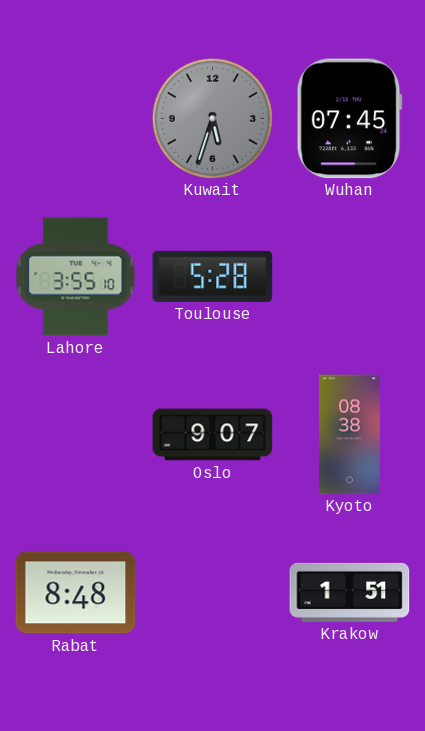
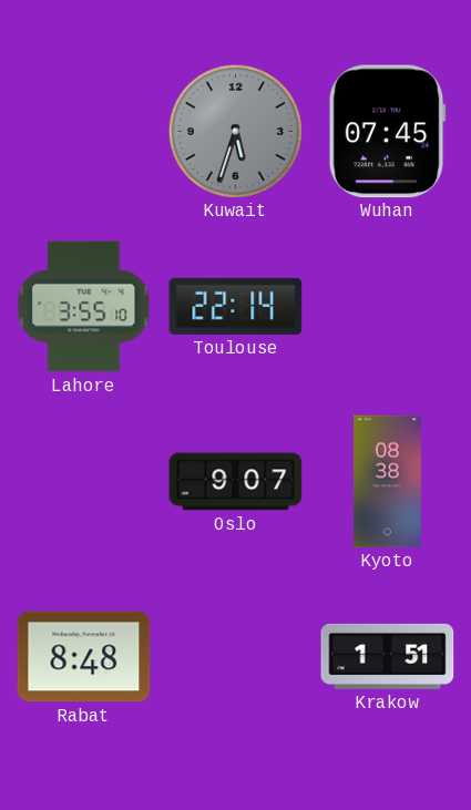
Toulouse: 5:28 -> 22:14 (236, 306)
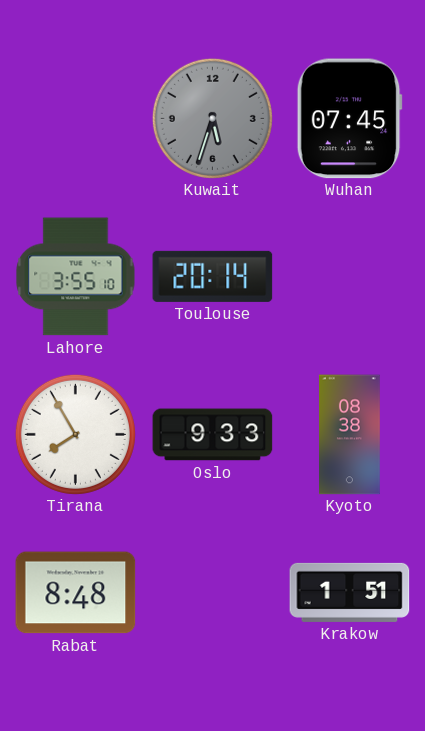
Toulouse: 22:14 -> 20:14 (213, 276)
Tirana: none -> 7:55 (75, 434)
Oslo: 9:07 -> 9:33 (213, 435)
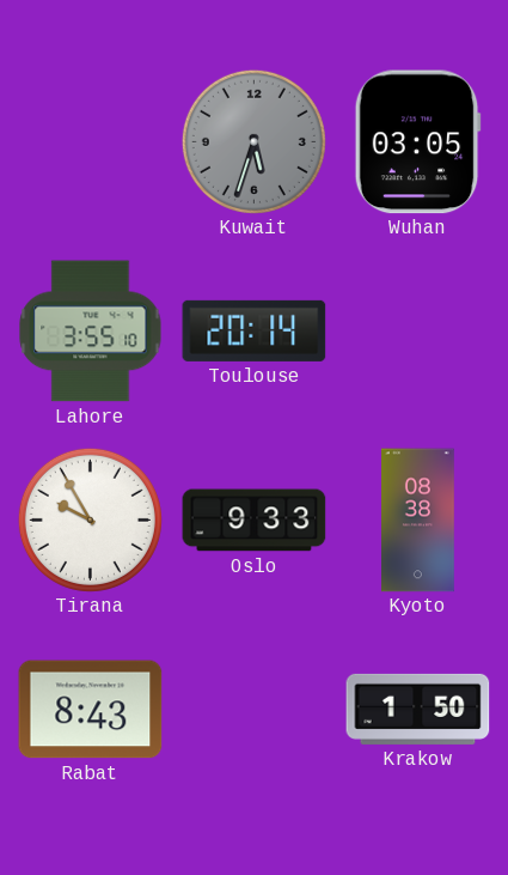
Wuhan: 07:45 -> 03:05 (417, 142)
Tirana: 7:55 -> 9:55 (90, 519)
Rabat: 8:48 -> 8:43 (91, 710)
Krakow: 1:51 -> 1:50 (418, 709)
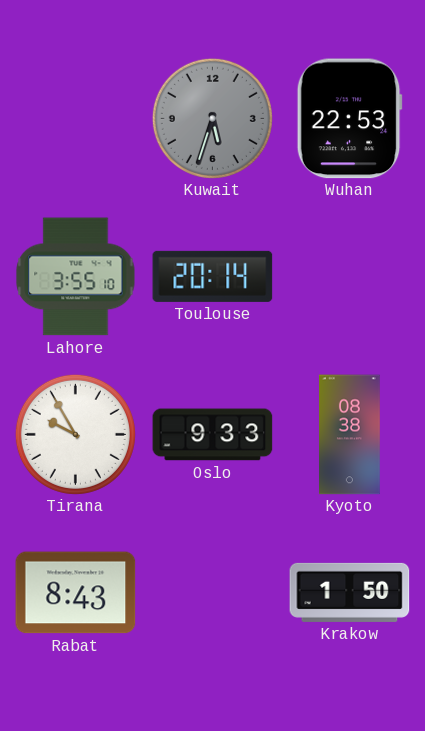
Wuhan: 03:05 -> 22:53 (349, 119)
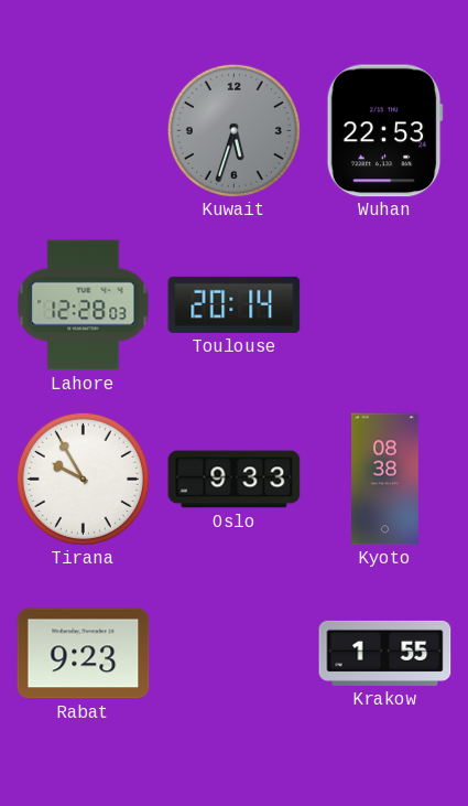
Lahore: 3:55 -> 12:28 (84, 305)
Rabat: 8:43 -> 9:23 (84, 654)
Krakow: 1:50 -> 1:55 (385, 653)
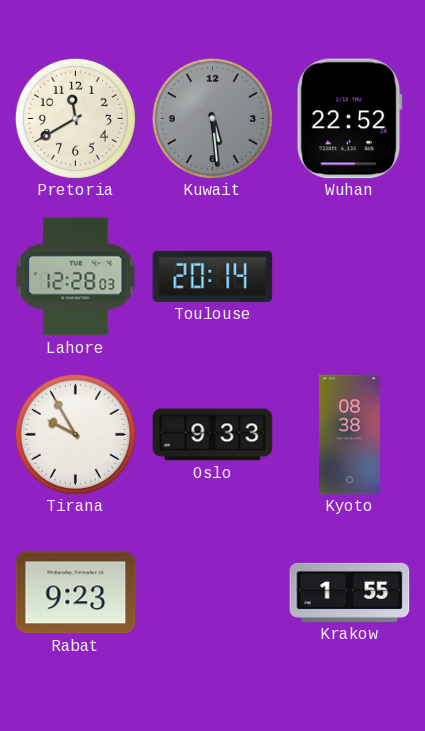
Pretoria: none -> 11:40 (75, 118)
Kuwait: 5:33 -> 5:29 (212, 118)
Wuhan: 22:53 -> 22:52 (349, 119)
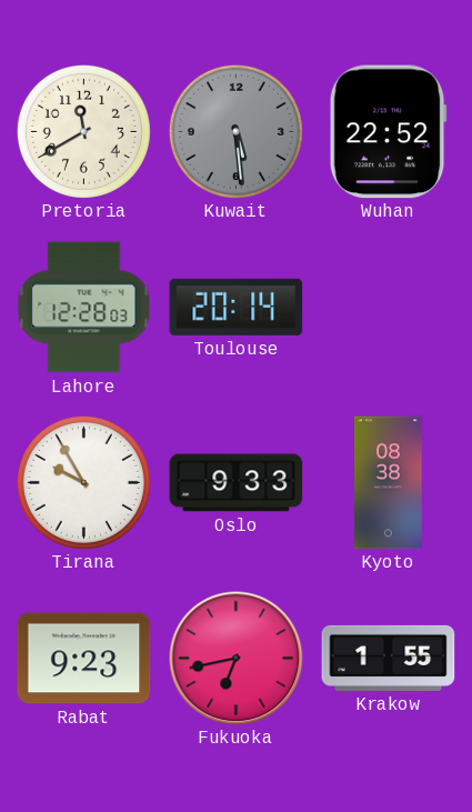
Fukuoka: none -> 6:43 (237, 659)
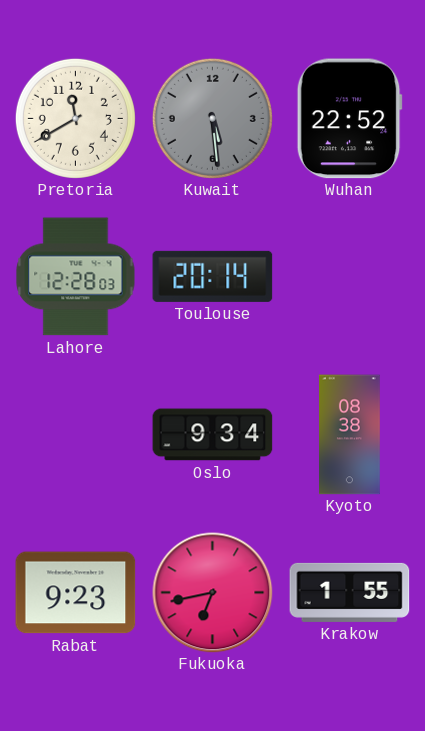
Tirana: 9:55 -> none (83, 482)
Oslo: 9:33 -> 9:34 (213, 435)
